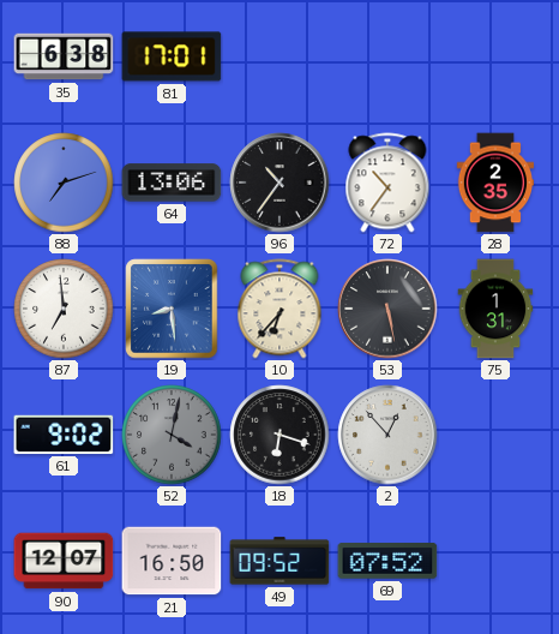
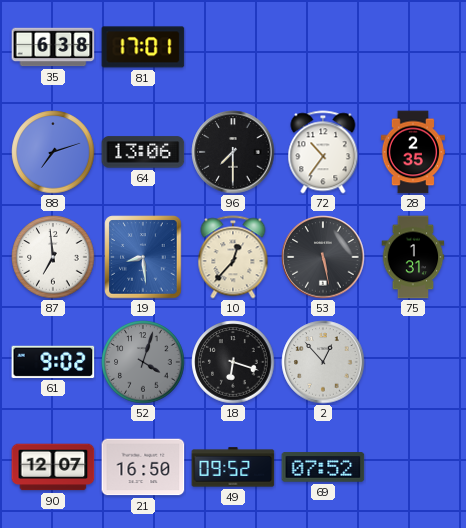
96: 10:36 -> 7:30 (233, 152)
10: 6:37 -> 12:37 (233, 257)
52: 4:02 -> 4:03 (143, 362)
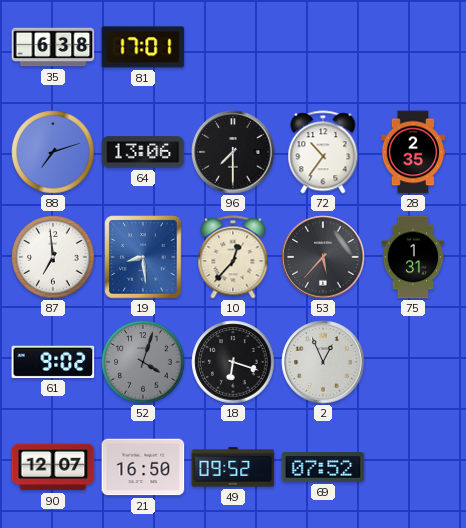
53: 5:28 -> 5:37 (323, 257)
2: 12:53 -> 12:56 (323, 362)
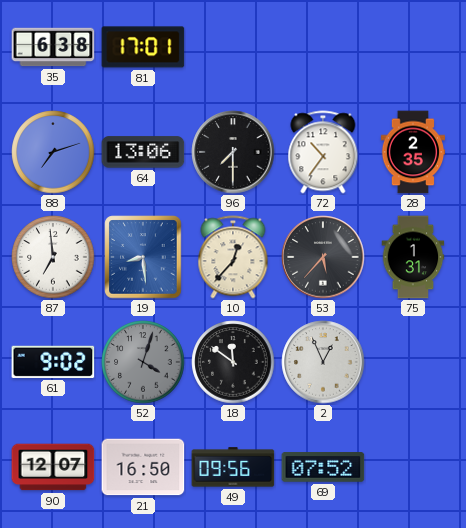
18: 6:18 -> 11:51 (233, 362)
49: 09:52 -> 09:56 (233, 467)
